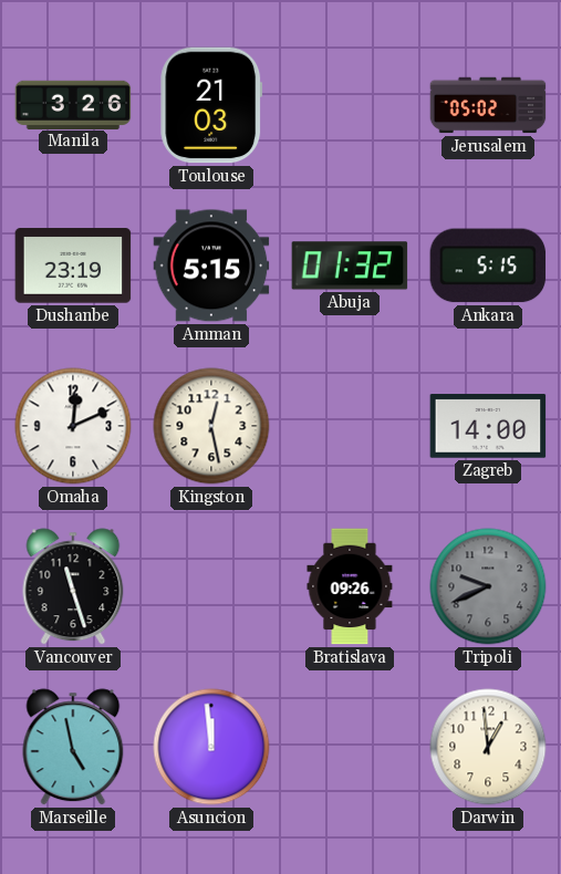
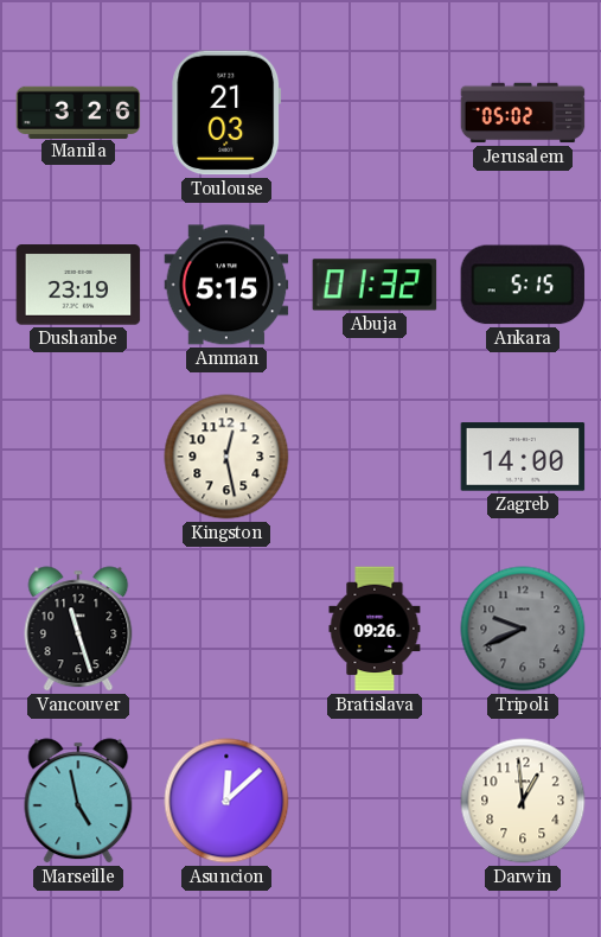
Omaha: 12:11 -> none (73, 426)
Asuncion: 11:59 -> 12:08 (226, 801)
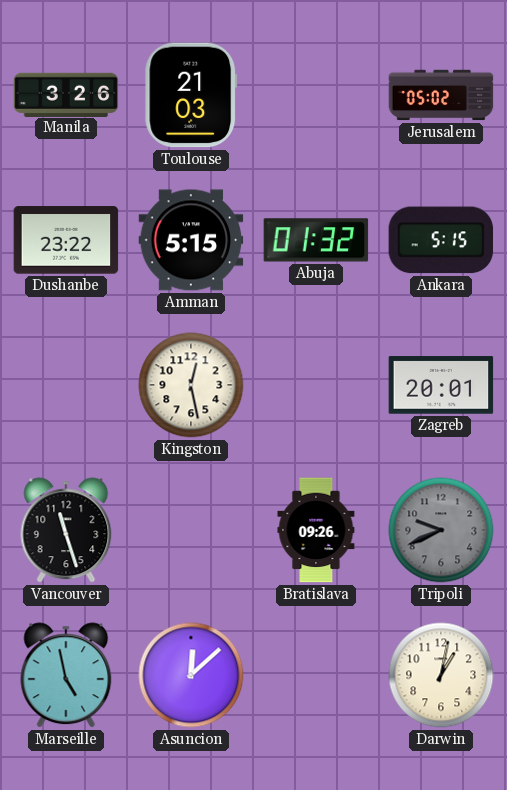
Dushanbe: 23:19 -> 23:22 (66, 240)
Zagreb: 14:00 -> 20:01 (441, 385)
Darwin: 12:59 -> 1:02 (441, 675)
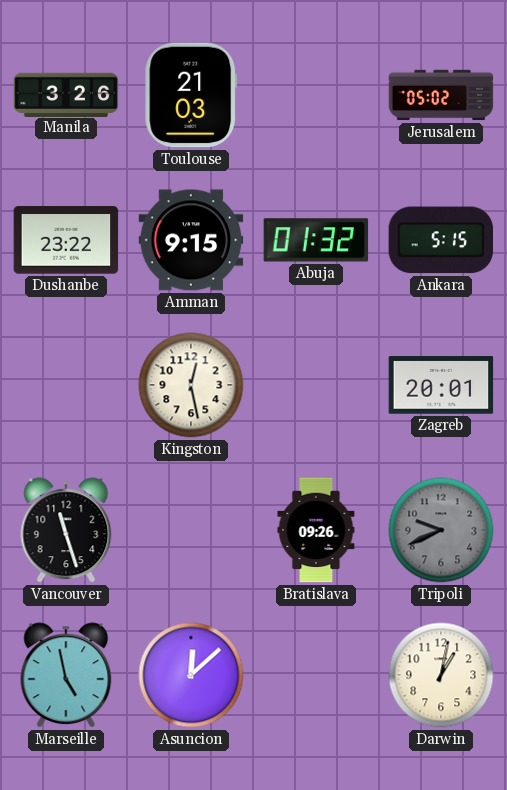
Amman: 5:15 -> 9:15 (191, 240)
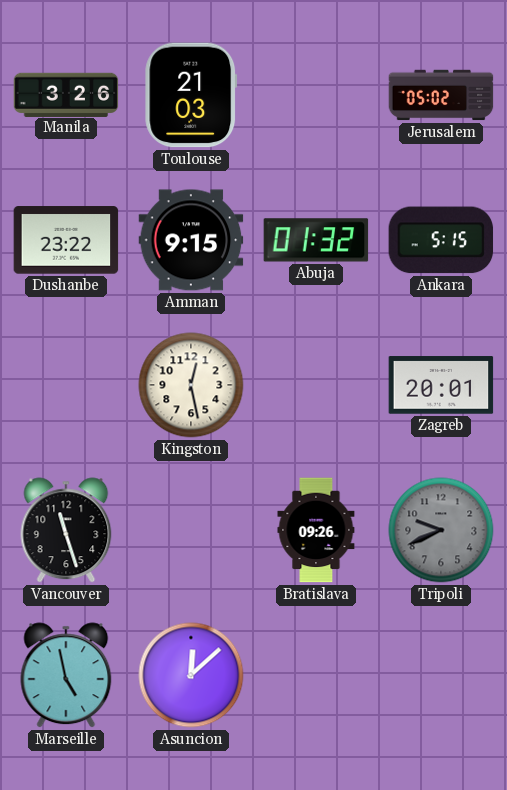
Darwin: 1:02 -> none (441, 675)
